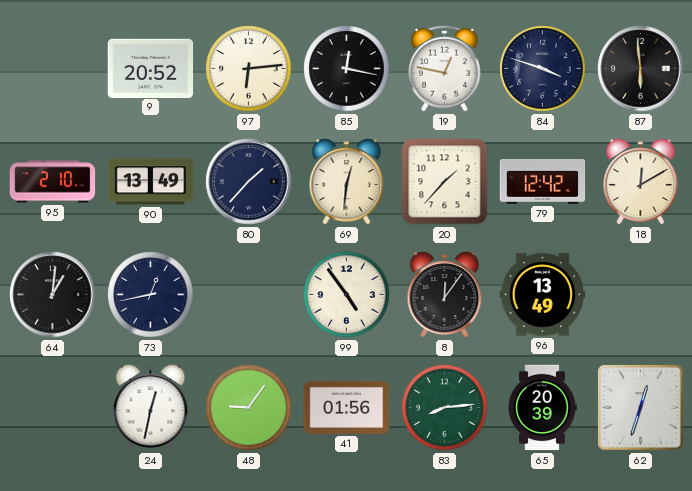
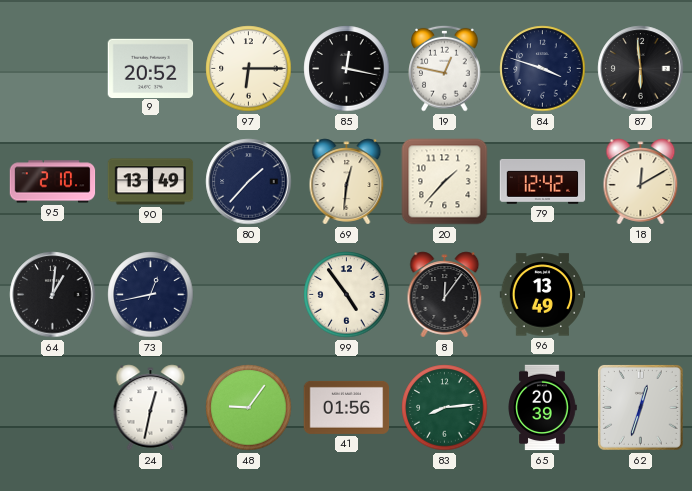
97: 6:14 -> 6:15 (249, 69)
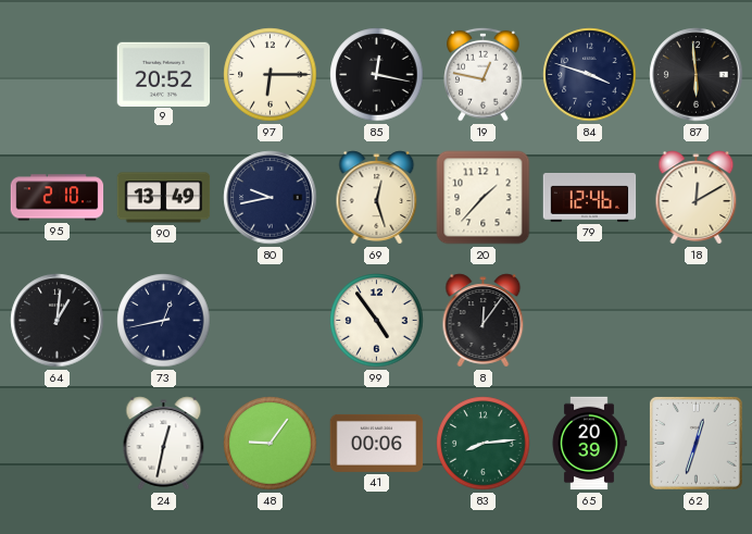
80: 1:37 -> 9:43 (271, 198)
69: 12:31 -> 12:27 (377, 198)
79: 12:42 -> 12:46 (590, 197)
96: 13:49 -> none (543, 295)
41: 01:56 -> 00:06 (377, 443)
